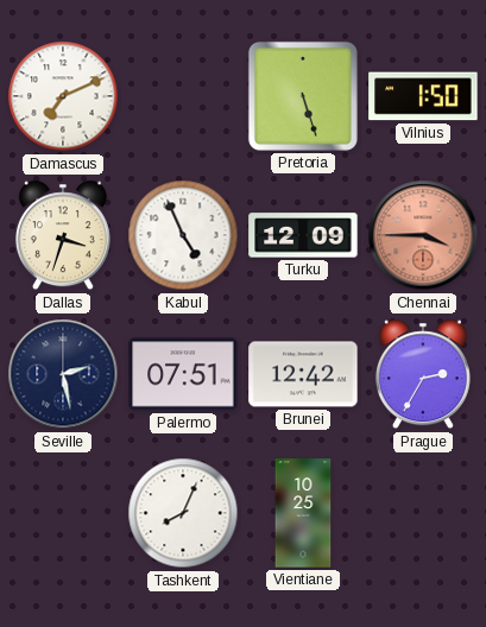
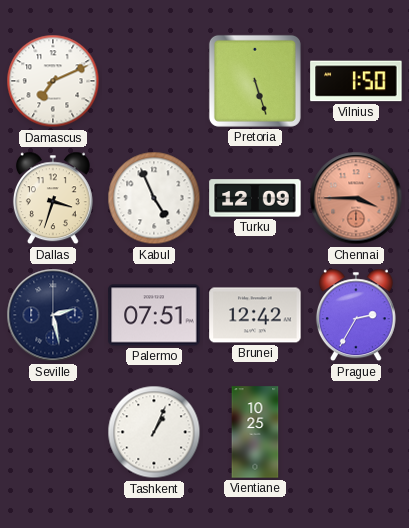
Tashkent: 8:04 -> 1:04 (154, 432)
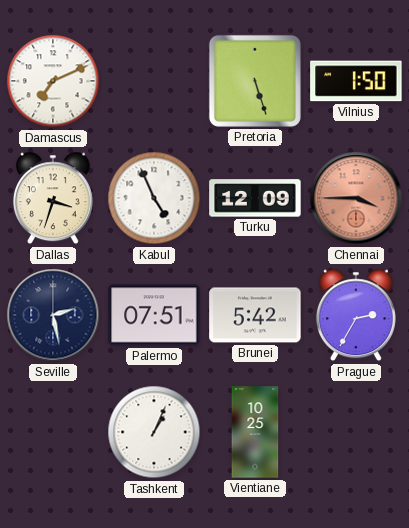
Brunei: 12:42 -> 5:42 (255, 315)
